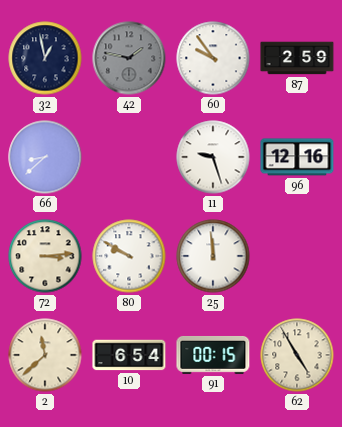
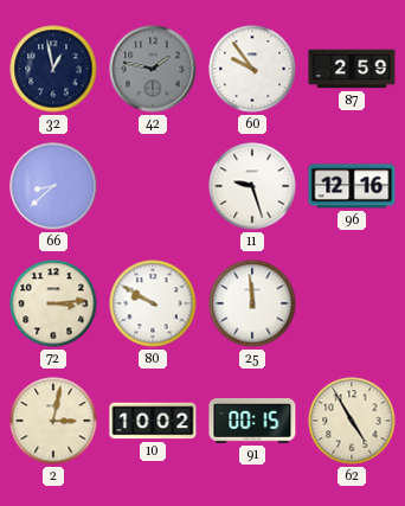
2: 11:38 -> 3:02 (53, 421)
10: 6:54 -> 10:02 (153, 421)
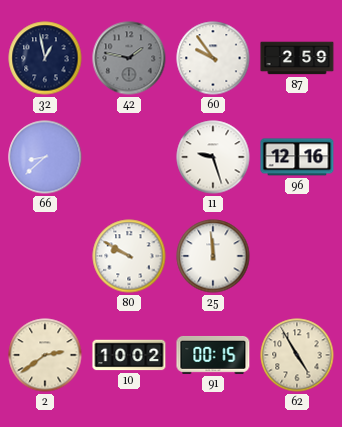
72: 3:14 -> none (53, 303)
2: 3:02 -> 2:39 (45, 355)
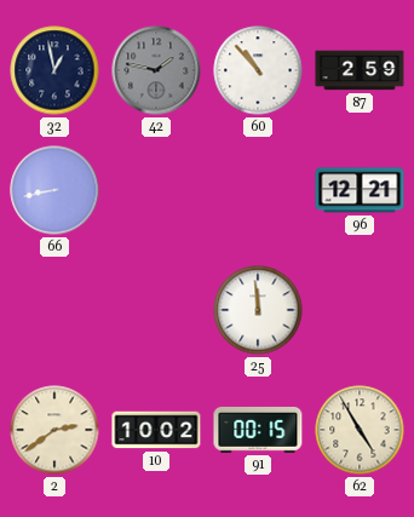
60: 9:54 -> 10:53 (258, 70)
66: 8:38 -> 8:43 (54, 190)
11: 9:27 -> none (213, 157)
96: 12:16 -> 12:21 (360, 190)
80: 9:50 -> none (129, 256)
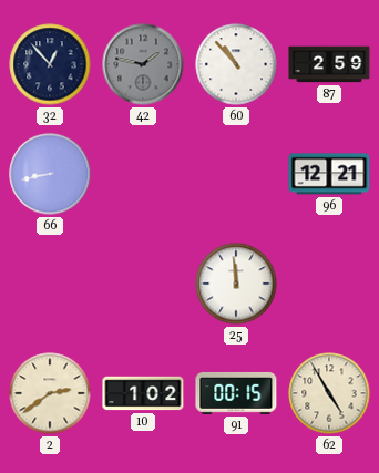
32: 12:58 -> 12:53 (50, 64)
10: 10:02 -> 1:02 (143, 393)
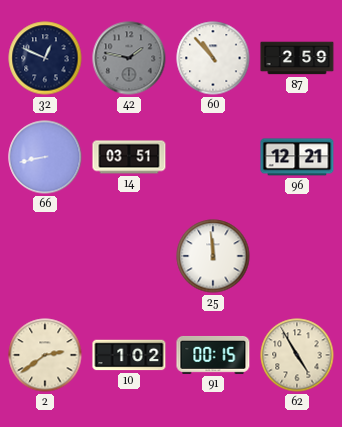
32: 12:53 -> 12:49 (45, 58)
14: none -> 03:51 (129, 157)
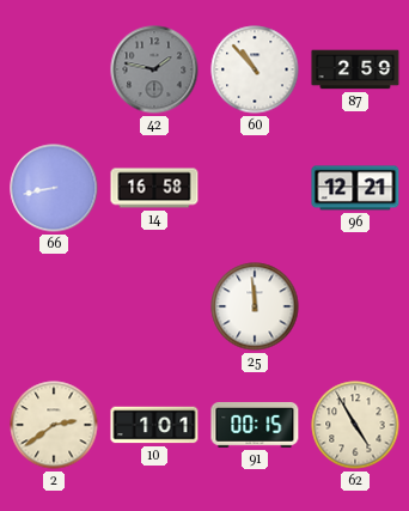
32: 12:49 -> none (45, 58)
14: 03:51 -> 16:58 (154, 188)
10: 1:02 -> 1:01 (154, 425)
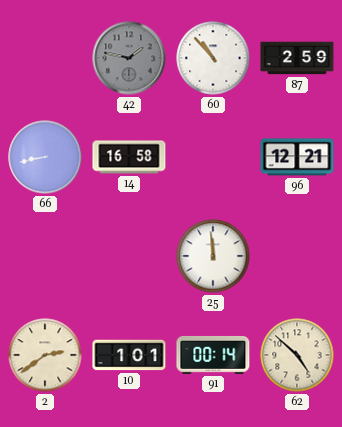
91: 00:15 -> 00:14 (213, 355)
62: 4:55 -> 4:52 (297, 355)
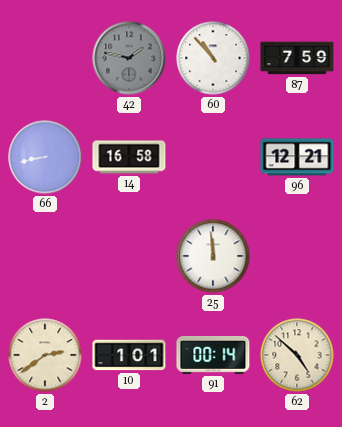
87: 2:59 -> 7:59 (297, 58)
